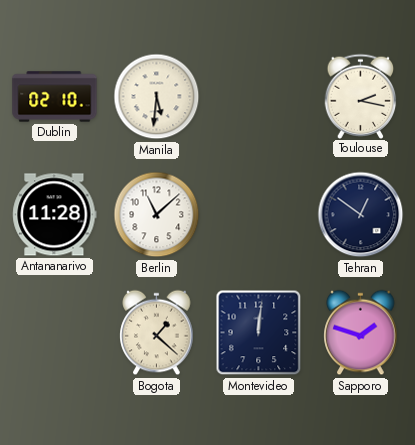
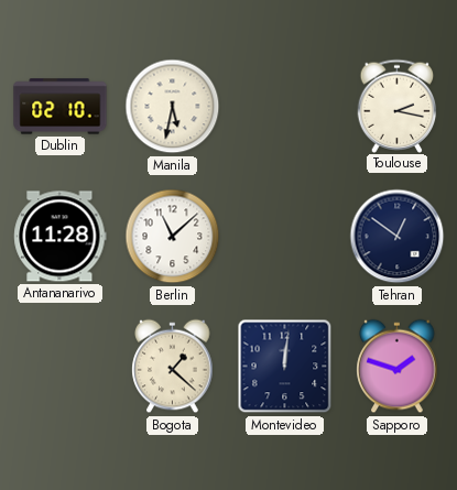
Manila: 5:31 -> 5:32 (173, 107)
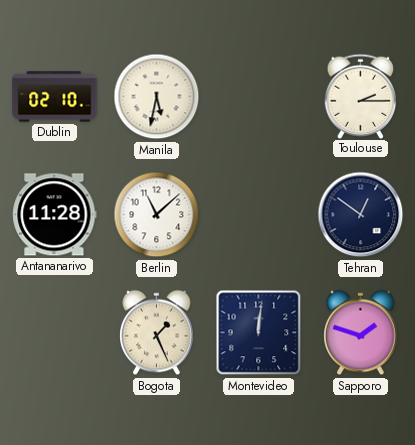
Toulouse: 2:17 -> 2:15 (361, 96)
Bogota: 1:22 -> 1:26 (157, 333)
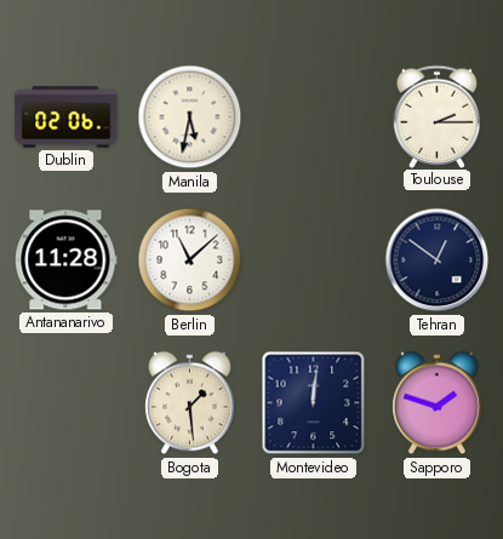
Dublin: 02:10 -> 02:06 (67, 117)
Bogota: 1:26 -> 1:29 (190, 403)
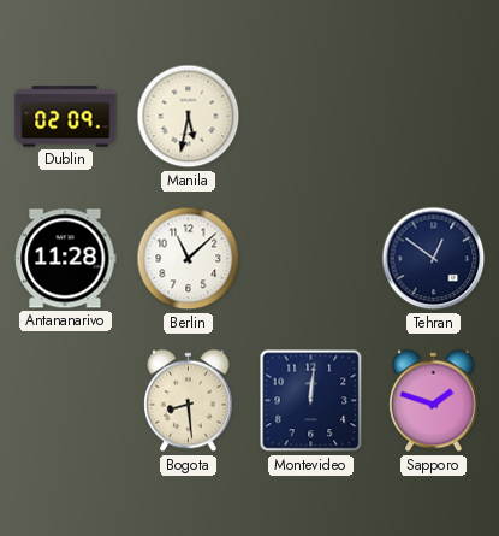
Dublin: 02:06 -> 02:09 (66, 117)
Toulouse: 2:15 -> none (438, 116)
Bogota: 1:29 -> 8:29 (189, 401)
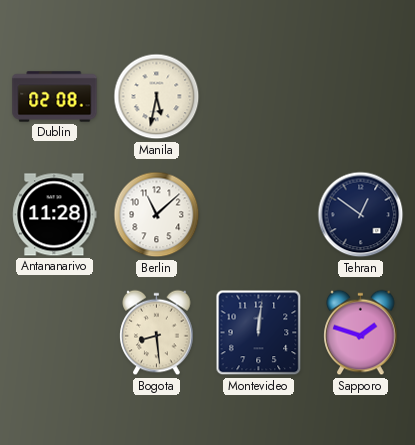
Dublin: 02:09 -> 02:08 (55, 97)
